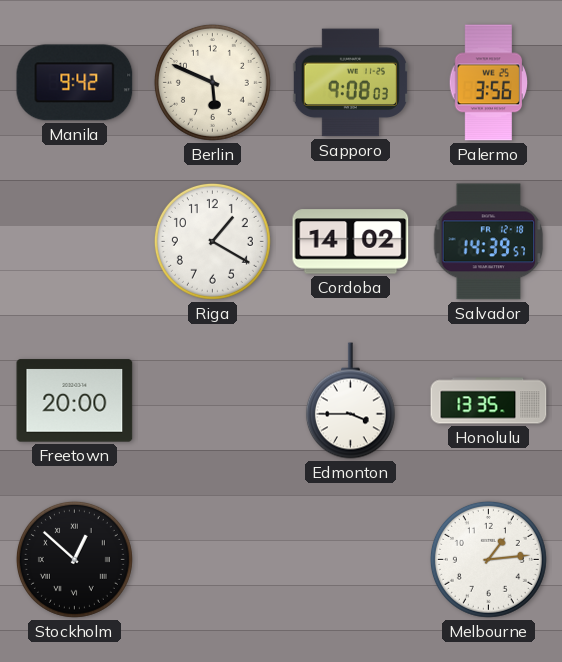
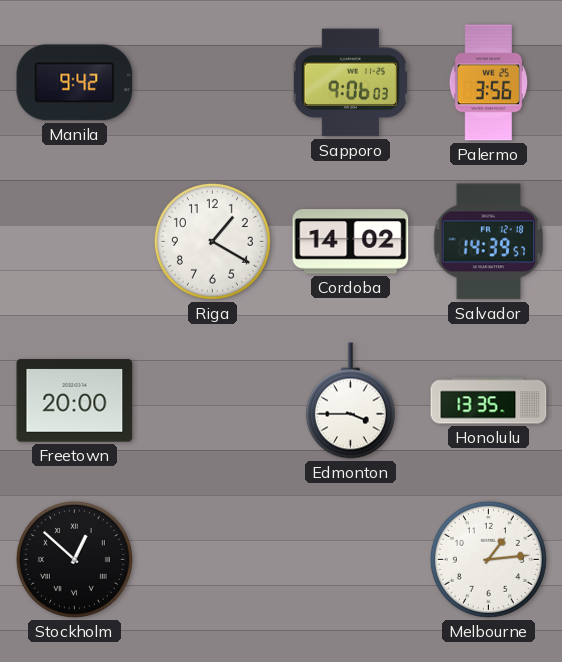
Berlin: 5:49 -> none (212, 82)
Sapporo: 9:08 -> 9:06 (350, 83)
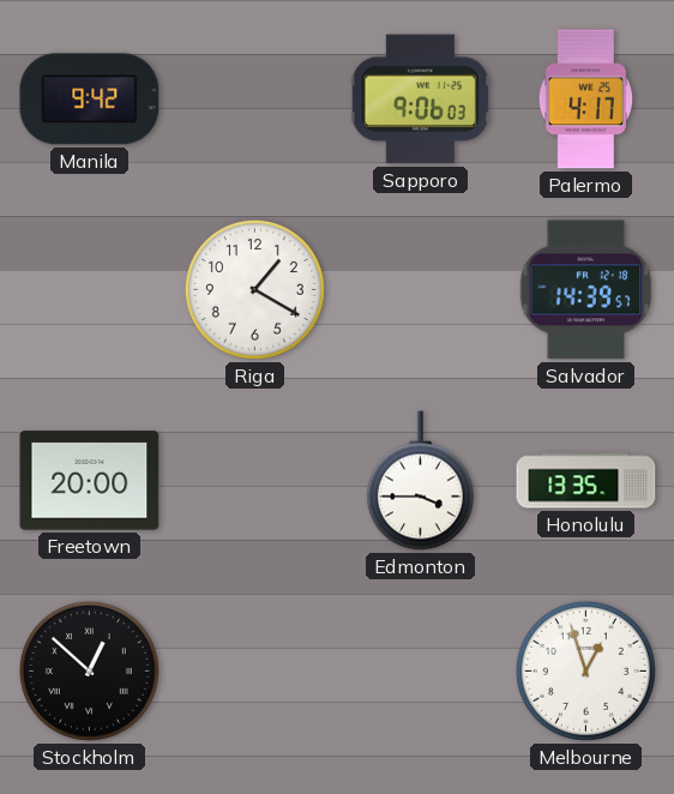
Palermo: 3:56 -> 4:17 (585, 100)
Cordoba: 14:02 -> none (351, 242)
Melbourne: 1:14 -> 12:57 (585, 670)
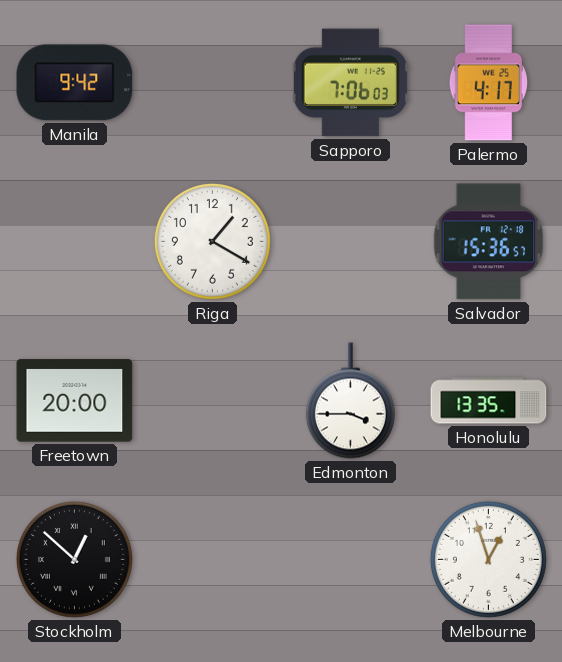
Sapporo: 9:06 -> 7:06 (350, 83)
Salvador: 14:39 -> 15:36 (489, 242)
